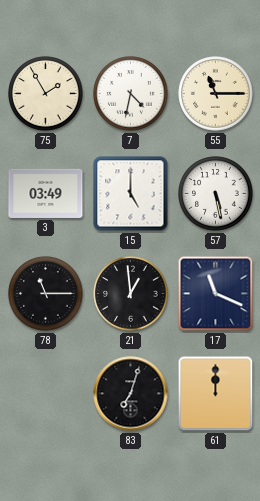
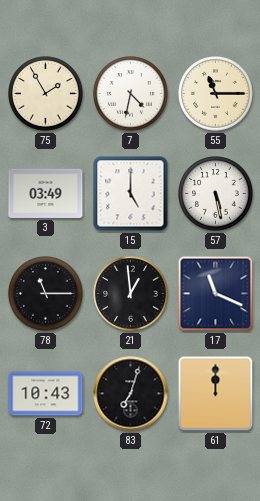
72: none -> 10:43 (46, 394)
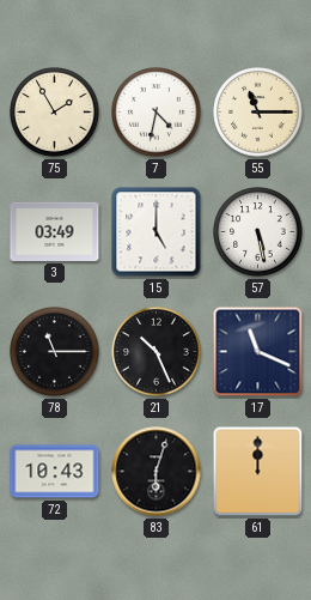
21: 12:59 -> 10:26 (157, 352)
83: 7:03 -> 6:03 (157, 472)
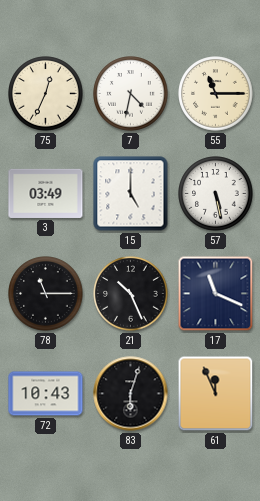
75: 1:55 -> 12:34 (46, 94)
61: 12:00 -> 11:56 (216, 394)
